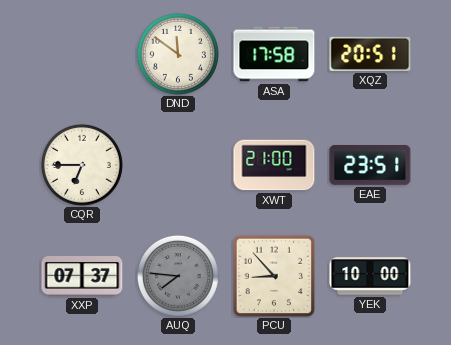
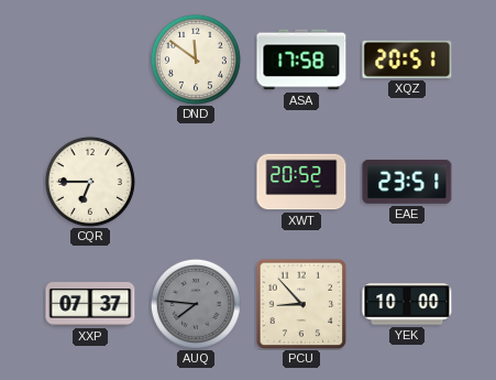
XWT: 21:00 -> 20:52 (301, 182)
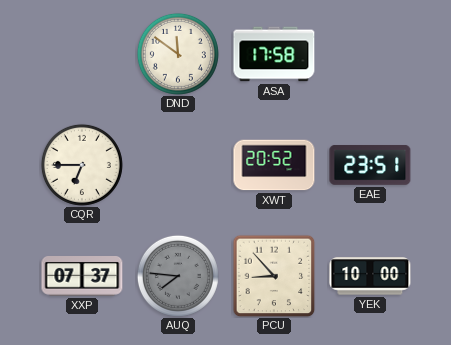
XQZ: 20:51 -> none (407, 59)
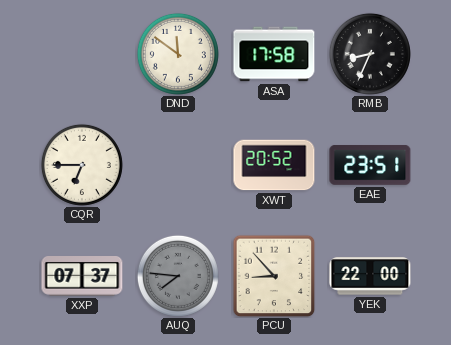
RMB: none -> 8:34 (370, 54)
YEK: 10:00 -> 22:00 (370, 276)
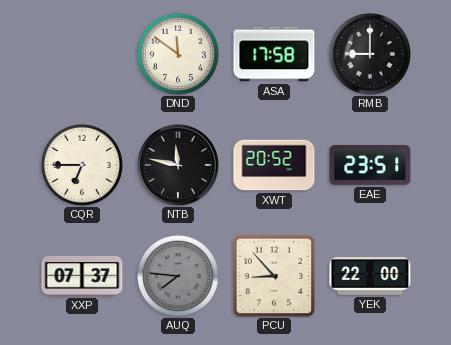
RMB: 8:34 -> 9:00 (370, 54)
NTB: none -> 11:47 (179, 166)
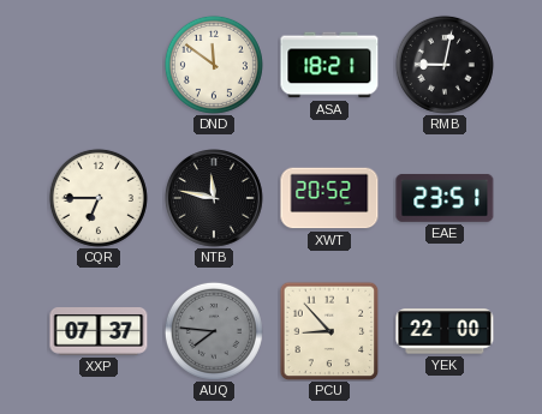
ASA: 17:58 -> 18:21 (329, 65)
RMB: 9:00 -> 9:02 (445, 65)
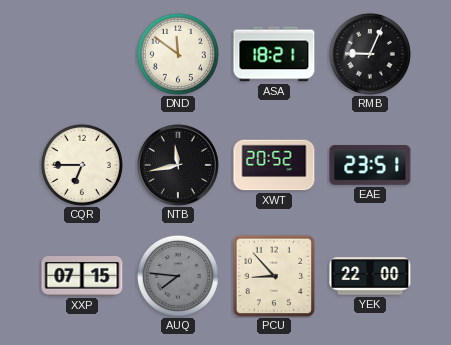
RMB: 9:02 -> 9:04 (370, 54)
NTB: 11:47 -> 11:43 (179, 166)
XXP: 07:37 -> 07:15 (82, 277)
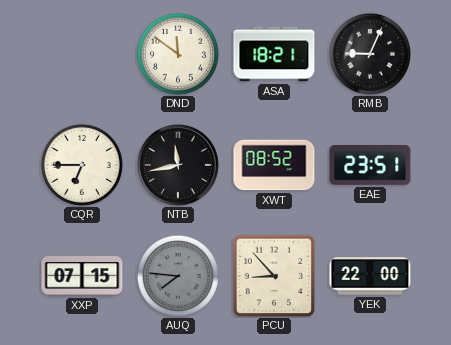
XWT: 20:52 -> 08:52 (274, 165)
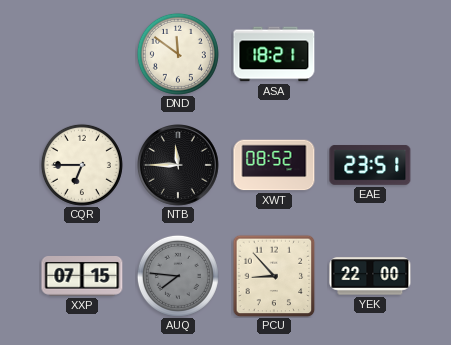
RMB: 9:04 -> none (370, 54)
NTB: 11:43 -> 11:45 (179, 166)
